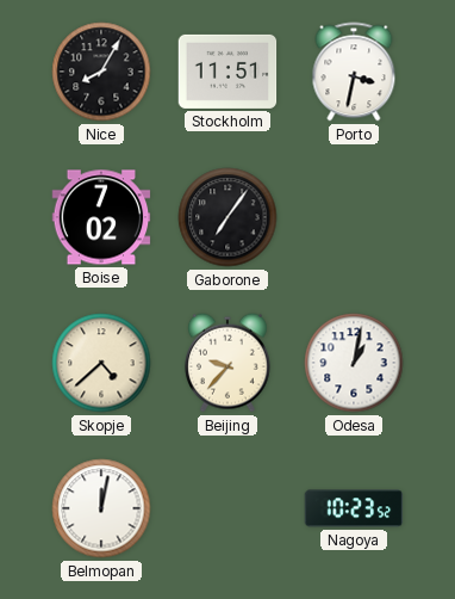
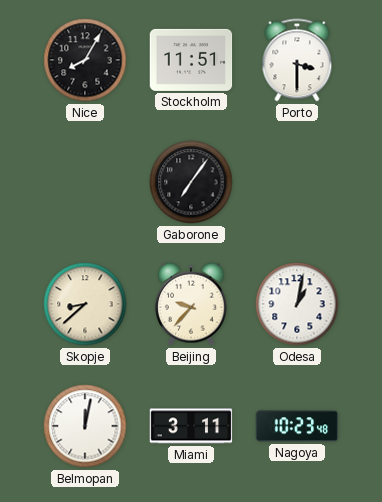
Porto: 3:32 -> 3:30 (297, 60)
Boise: 7:02 -> none (101, 217)
Skopje: 4:38 -> 8:38 (85, 304)
Miami: none -> 3:11 (191, 426)
Nagoya: 10:23:52 -> 10:23:48 (297, 426)
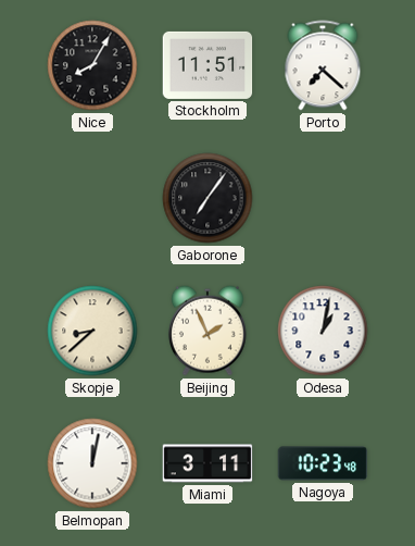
Porto: 3:30 -> 7:22 (323, 65)
Beijing: 9:37 -> 1:56 (207, 331)
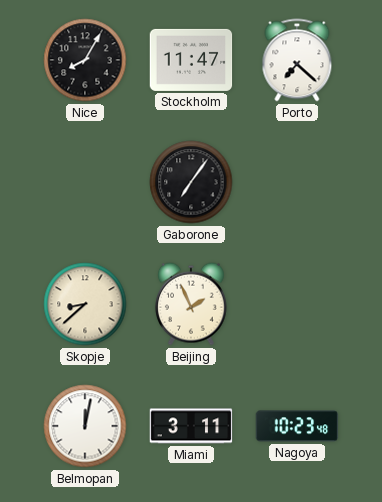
Stockholm: 11:51 -> 11:47 (191, 60)
Odesa: 1:02 -> none (323, 331)
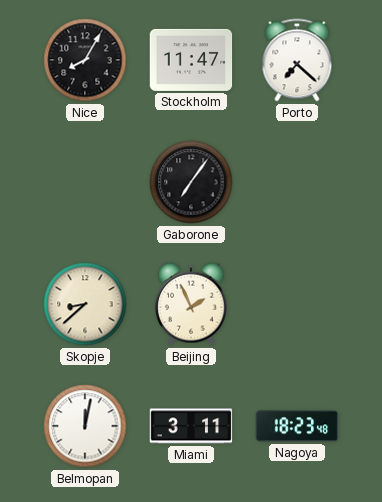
Nagoya: 10:23 -> 18:23 (297, 426)
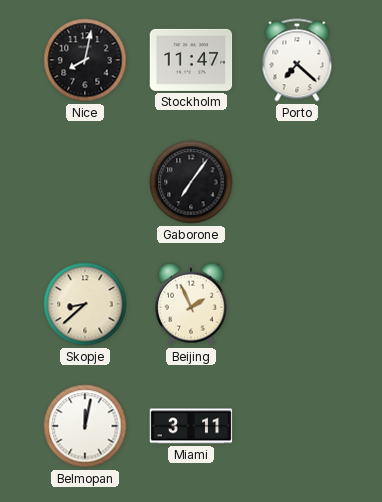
Nice: 8:05 -> 8:02 (85, 60)
Nagoya: 18:23 -> none (297, 426)
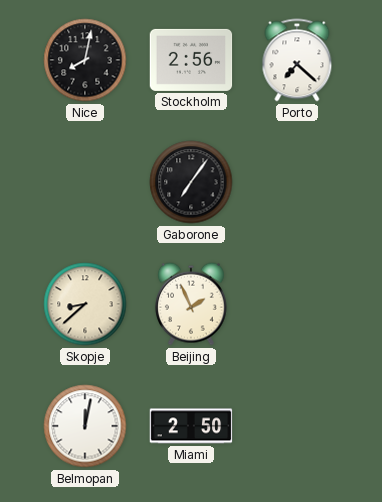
Stockholm: 11:47 -> 2:56 (191, 60)
Miami: 3:11 -> 2:50 (191, 426)
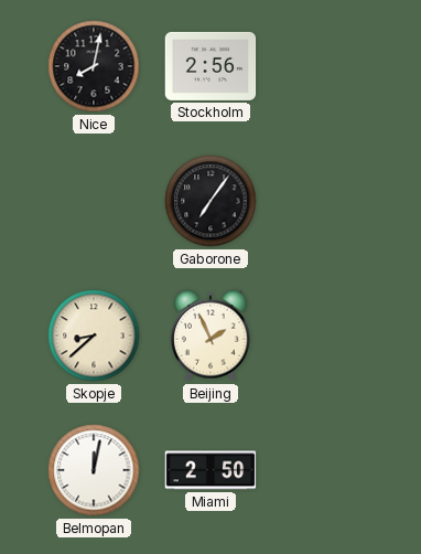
Porto: 7:22 -> none (297, 60)
